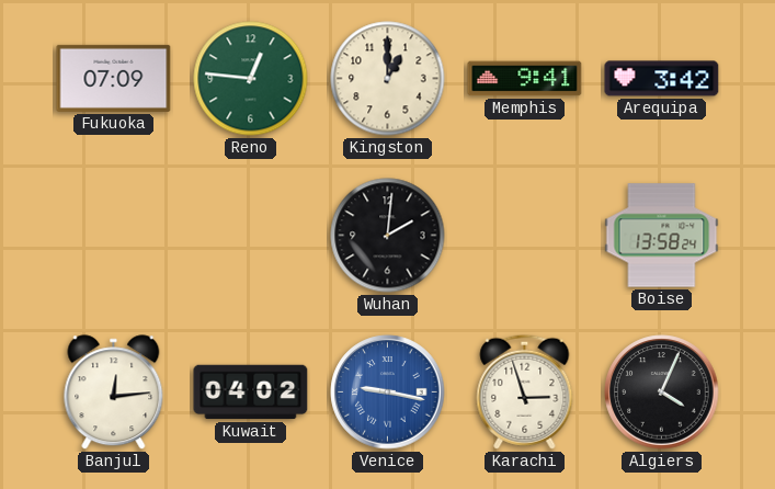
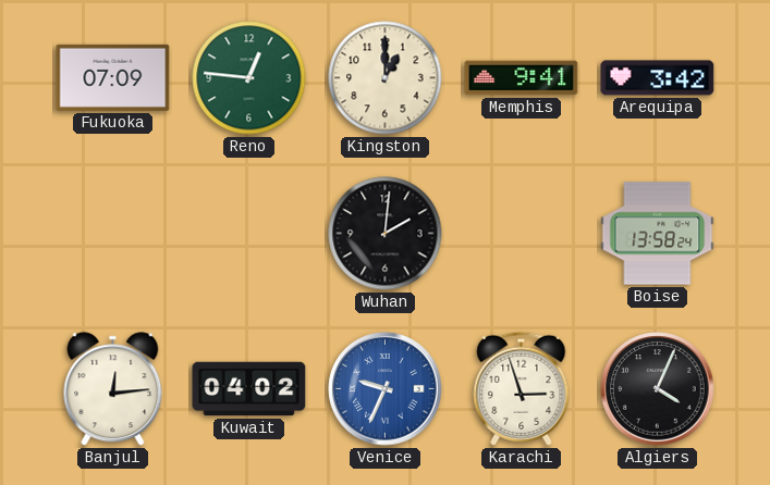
Venice: 9:17 -> 9:34 (386, 389)
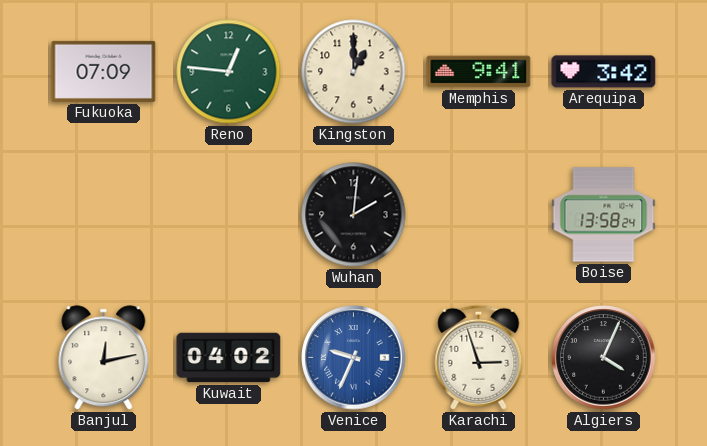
Banjul: 12:14 -> 12:13 (104, 358)
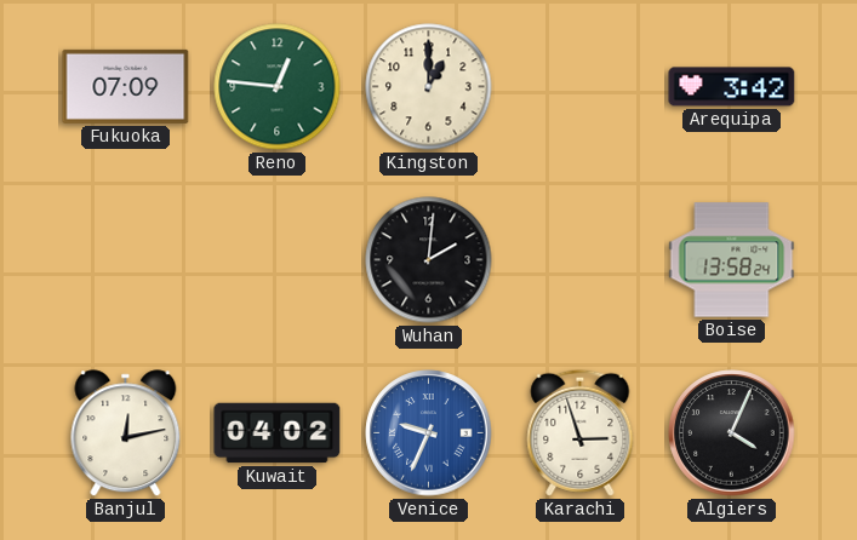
Memphis: 9:41 -> none (479, 72)
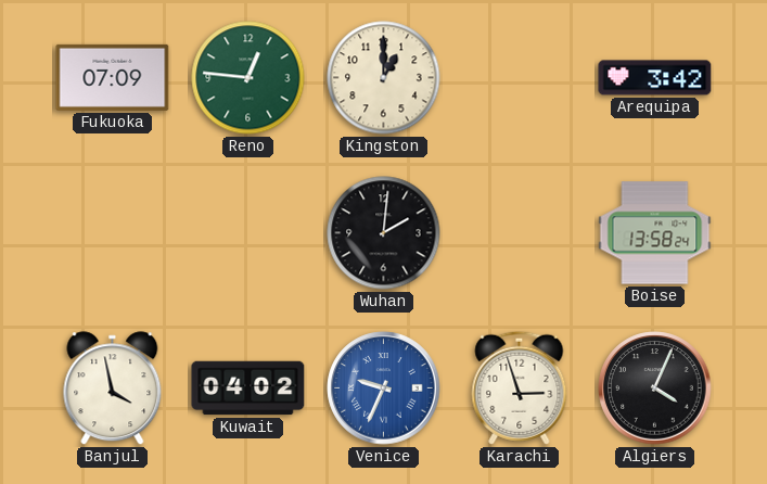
Banjul: 12:13 -> 3:58 (113, 389)
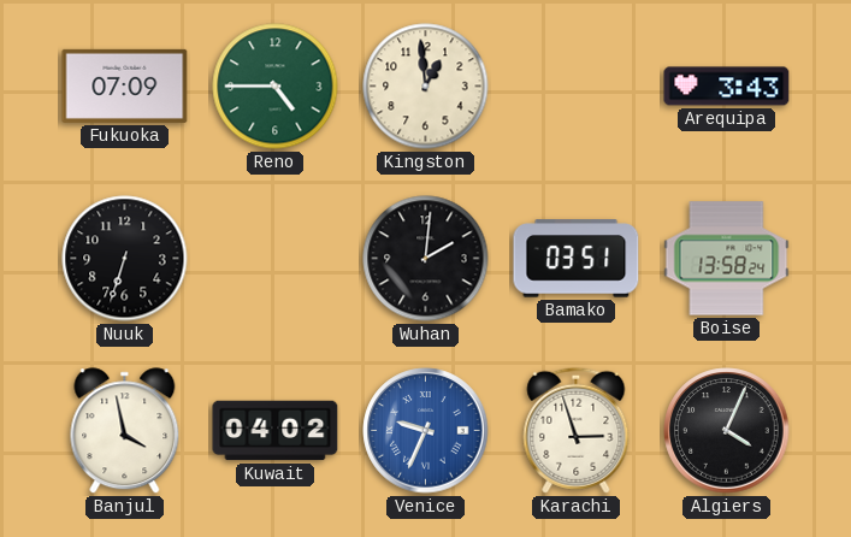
Reno: 12:46 -> 4:45 (276, 87)
Kingston: 1:00 -> 12:59 (426, 87)
Arequipa: 3:42 -> 3:43 (727, 87)
Nuuk: none -> 6:33 (125, 259)
Bamako: none -> 03:51 (577, 259)
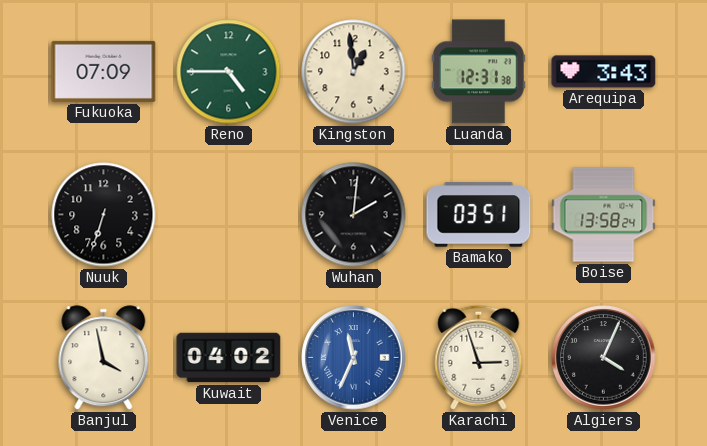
Luanda: none -> 12:31 (479, 72)
Venice: 9:34 -> 11:34 (354, 358)
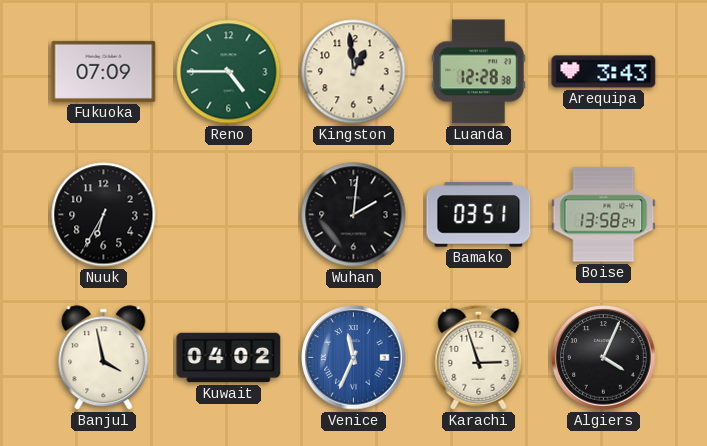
Luanda: 12:31 -> 12:28 (479, 72)
Nuuk: 6:33 -> 6:35 (104, 215)
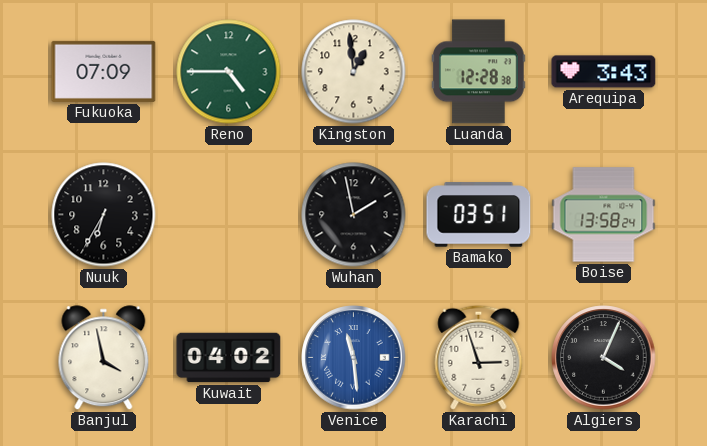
Wuhan: 2:01 -> 1:58 (354, 215)
Venice: 11:34 -> 11:29 (354, 358)
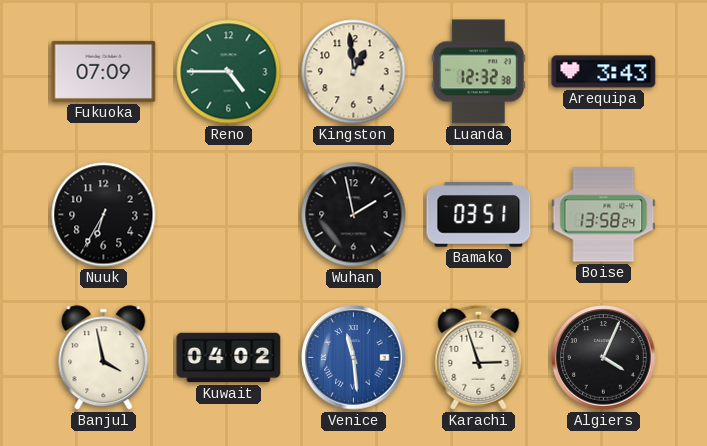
Luanda: 12:28 -> 12:32 (479, 72)
